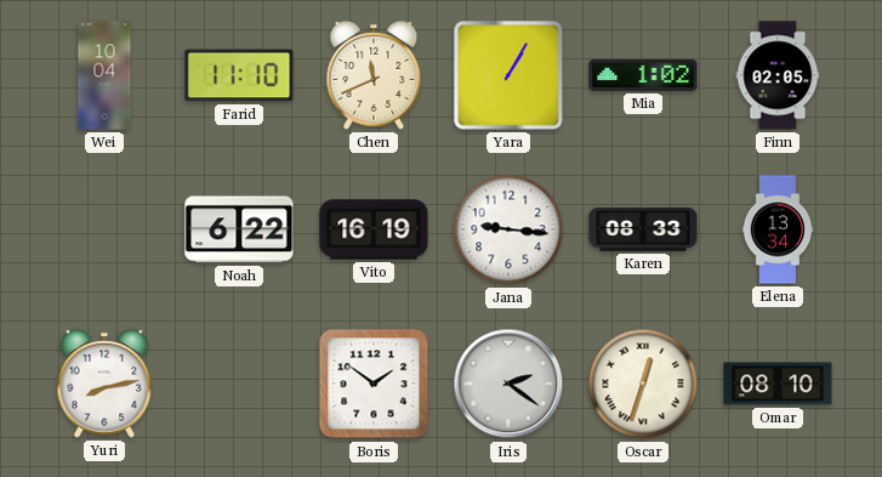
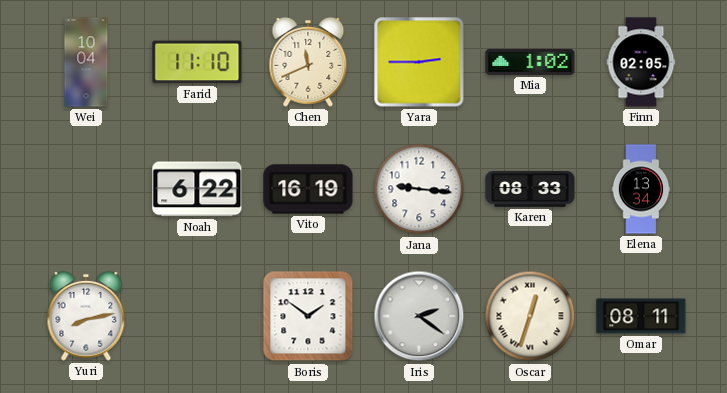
Yara: 1:05 -> 2:45 (419, 62)
Omar: 08:10 -> 08:11 (641, 316)
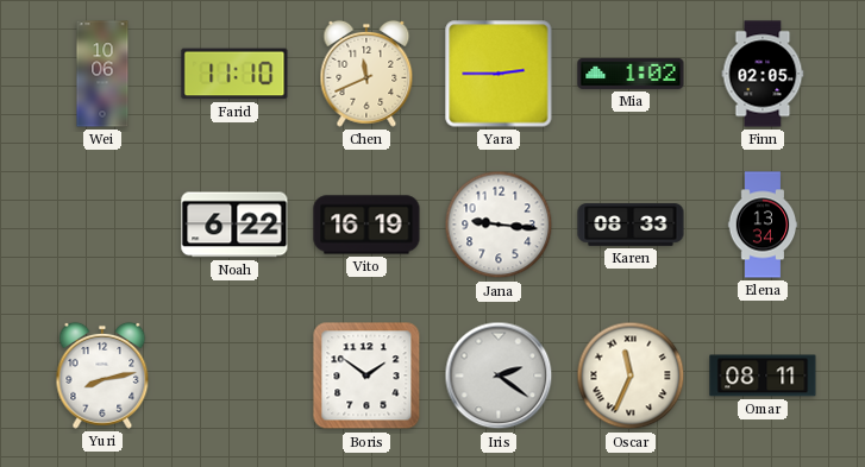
Wei: 10:04 -> 10:06 (102, 74)
Oscar: 12:33 -> 11:34 (631, 376)
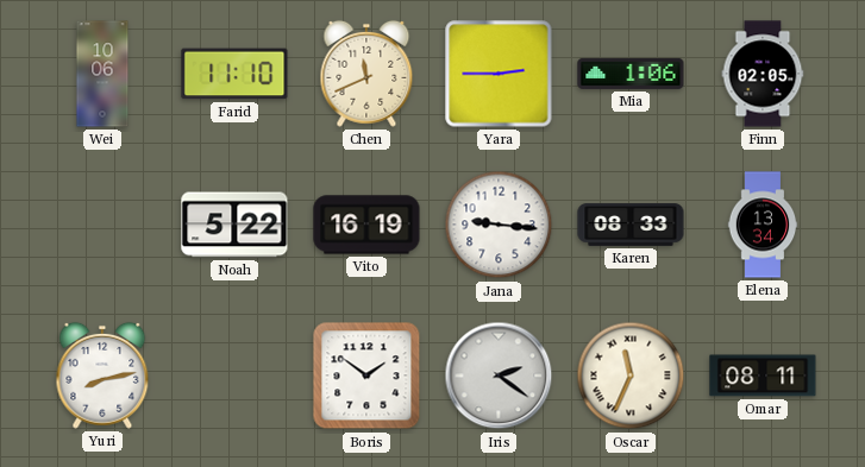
Mia: 1:02 -> 1:06 (631, 74)
Noah: 6:22 -> 5:22 (234, 225)
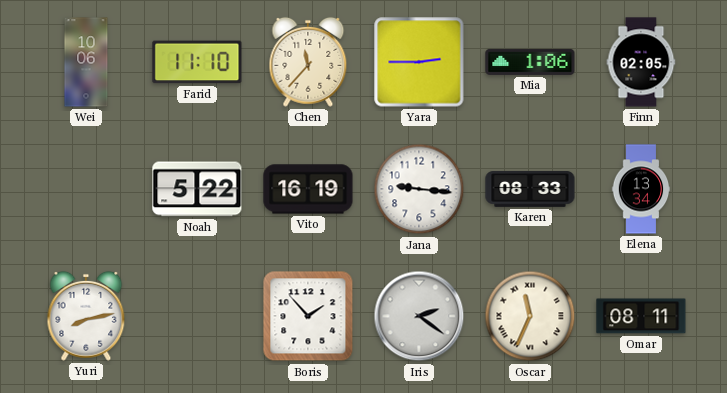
Chen: 11:41 -> 11:37 (308, 62)
Boris: 1:51 -> 1:53 (308, 316)
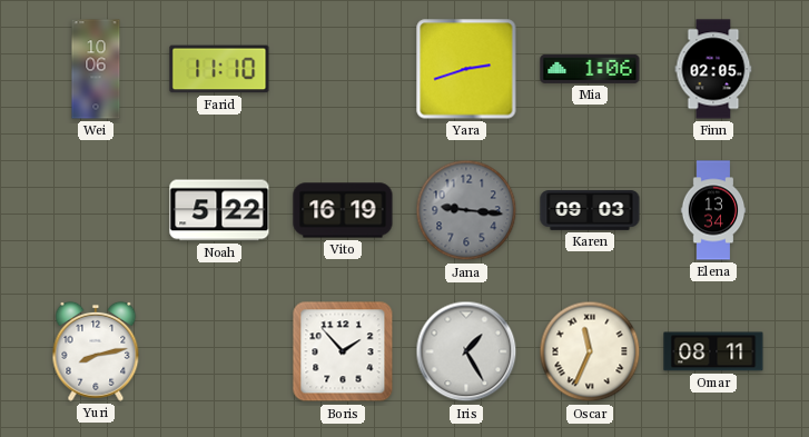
Chen: 11:37 -> none (308, 62)
Yara: 2:45 -> 2:42 (466, 69)
Jana dial: white -> grey (466, 210)
Karen: 08:33 -> 09:03 (590, 210)
Iris: 2:21 -> 1:25 (466, 351)
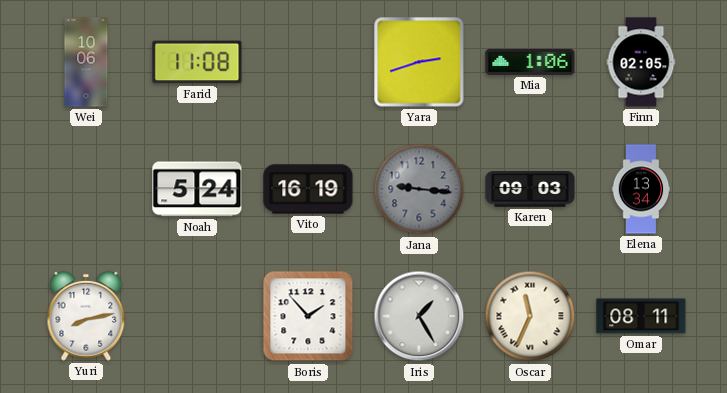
Farid: 11:10 -> 11:08 (197, 62)
Noah: 5:22 -> 5:24 (197, 189)
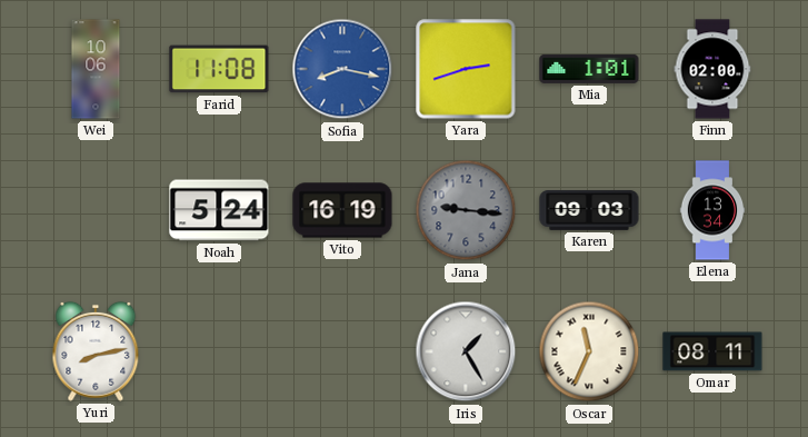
Sofia: none -> 8:17 (342, 69)
Mia: 1:06 -> 1:01 (589, 69)
Finn: 02:05 -> 02:00 (712, 69)
Boris: 1:53 -> none (308, 316)
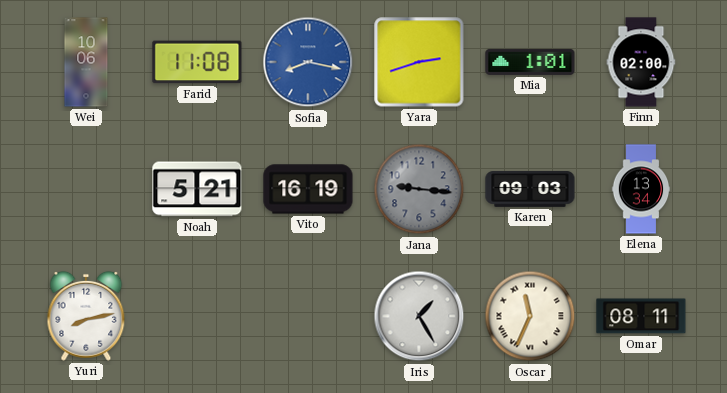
Noah: 5:24 -> 5:21 (197, 189)
